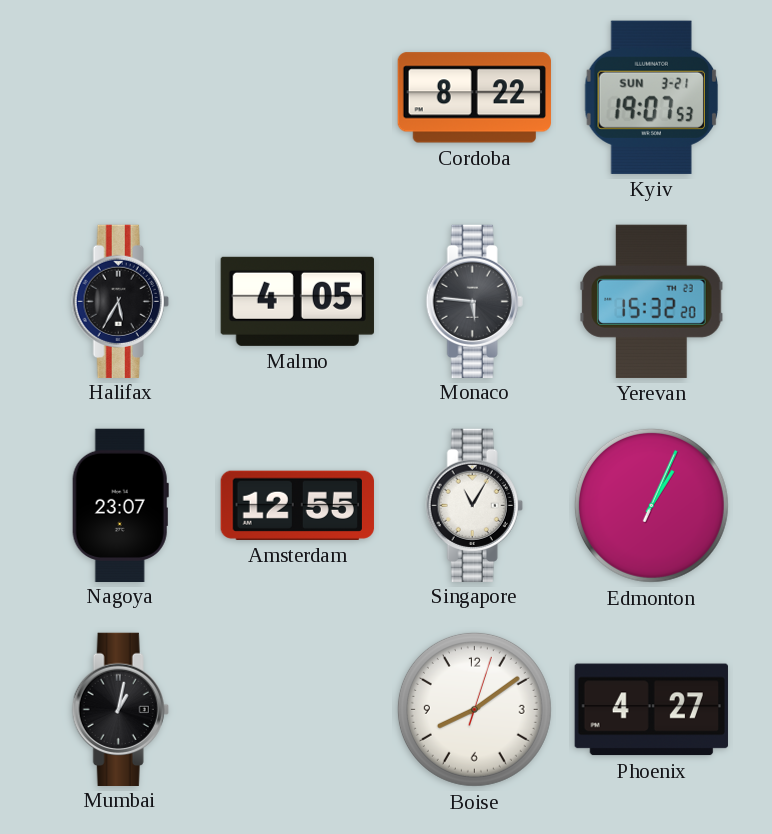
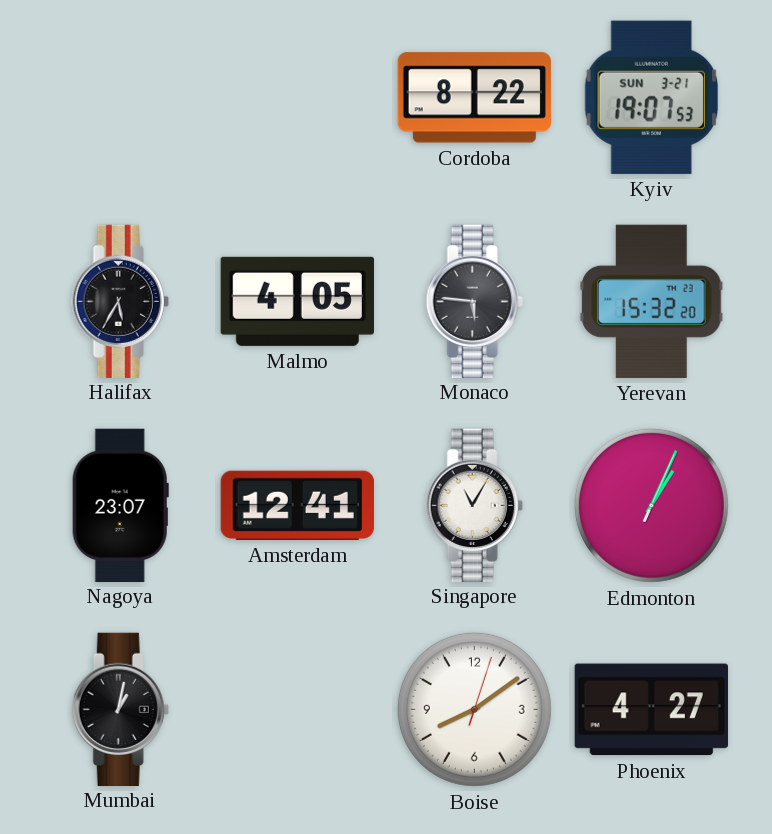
Amsterdam: 12:55 -> 12:41 (297, 505)
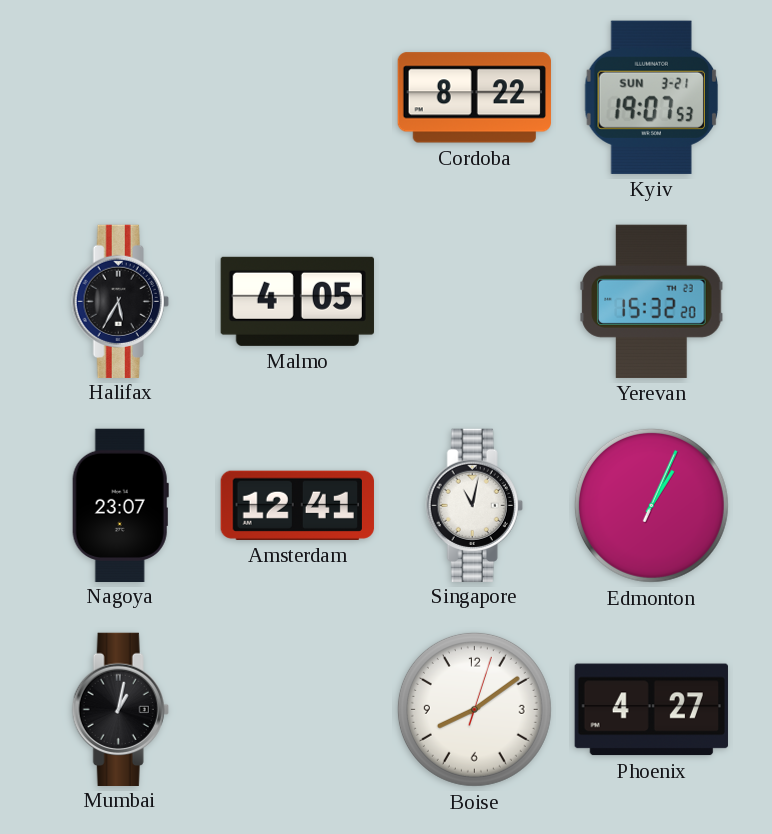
Monaco: 5:46 -> none (474, 301)
Singapore: 11:05 -> 11:02 (474, 505)
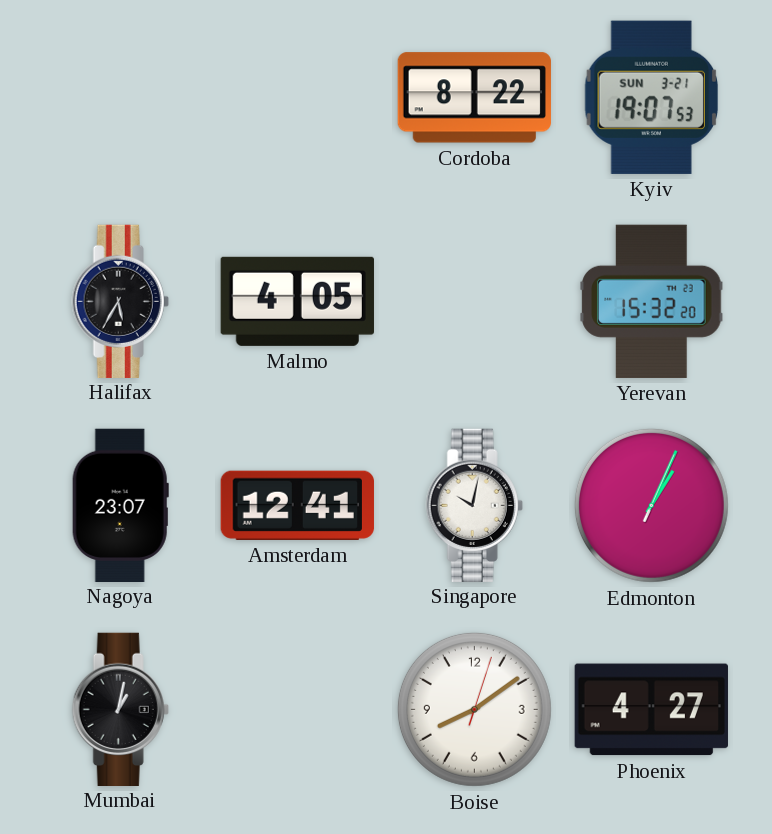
Singapore: 11:02 -> 10:02 (474, 505)
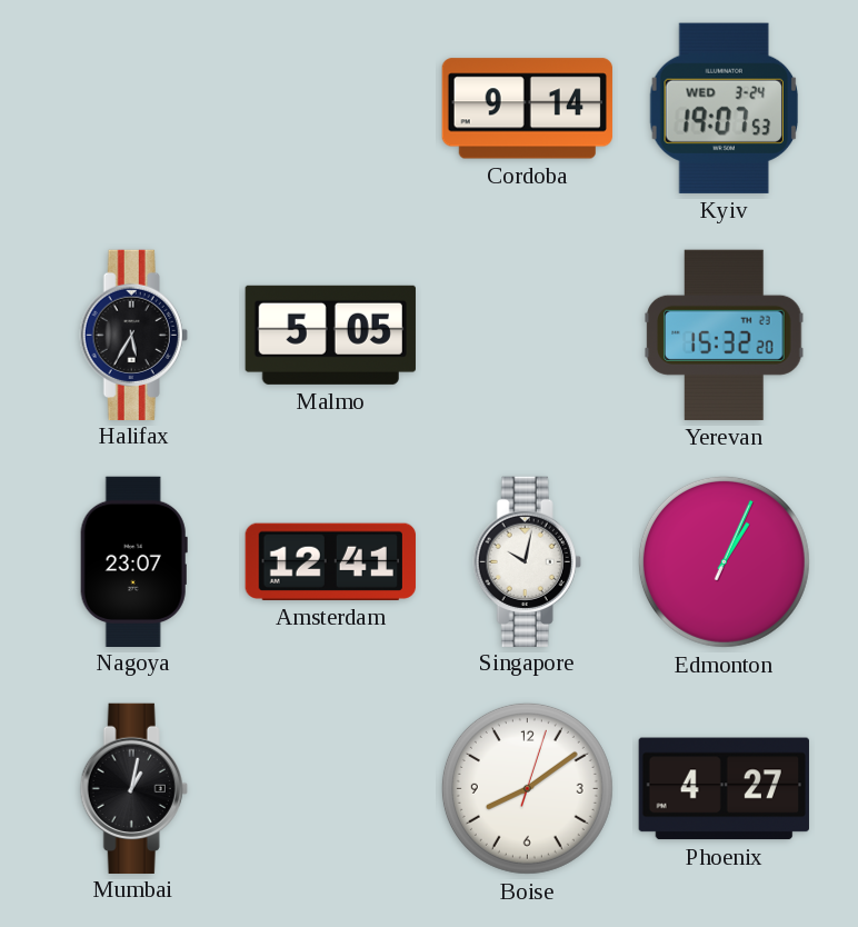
Cordoba: 8:22 -> 9:14 (527, 109)
Kyiv date: SUN 3-21 -> WED 3-24 (724, 108)
Malmo: 4:05 -> 5:05 (330, 335)
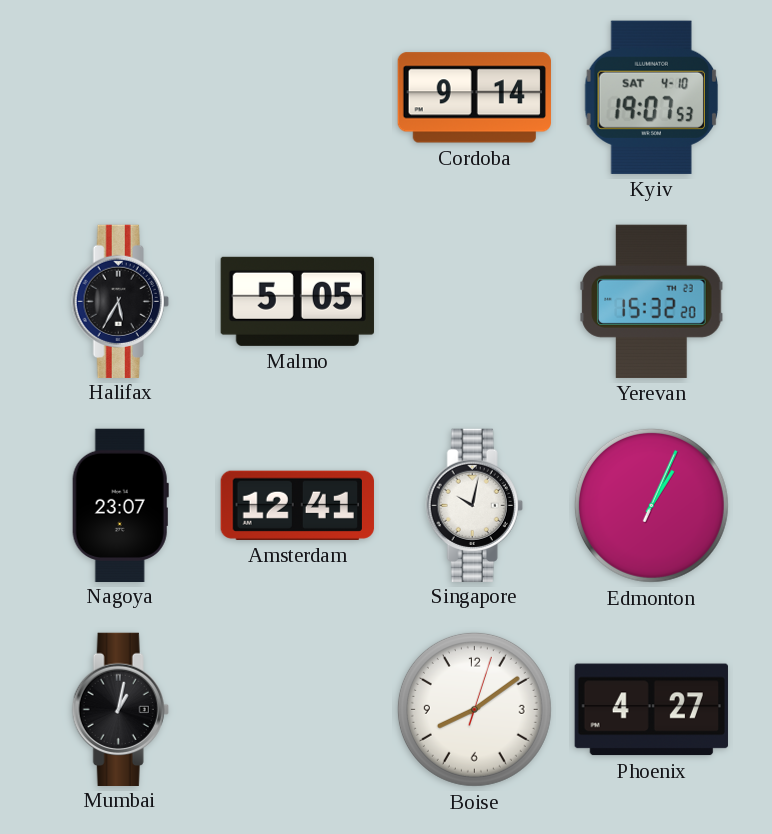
Kyiv date: WED 3-24 -> SAT 4-10 (651, 97)
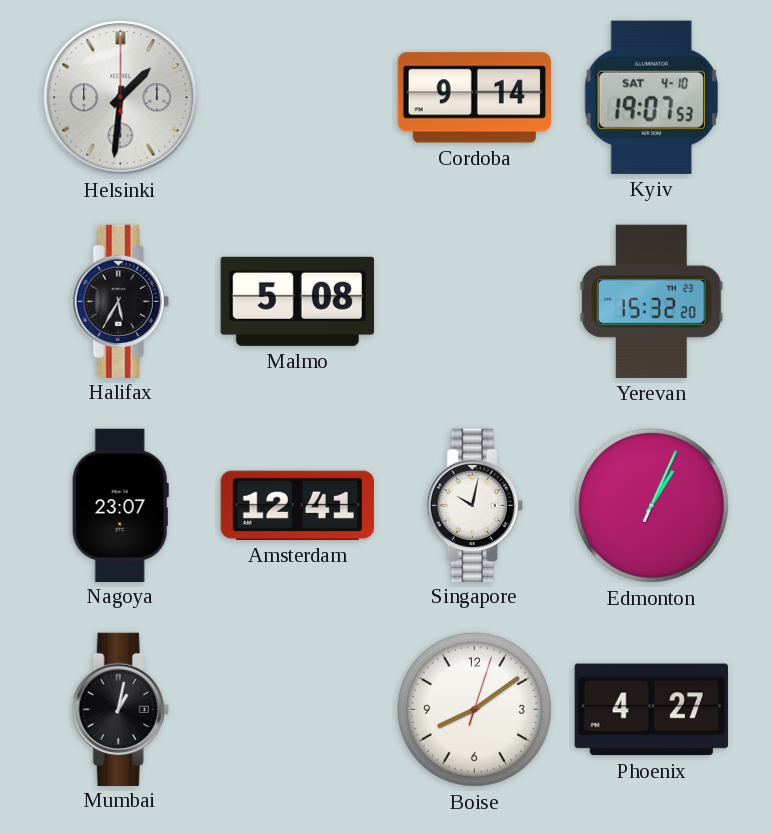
Helsinki: none -> 1:31 (121, 98)
Malmo: 5:05 -> 5:08 (297, 301)
